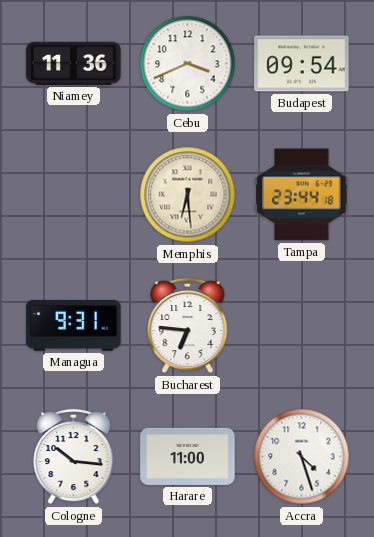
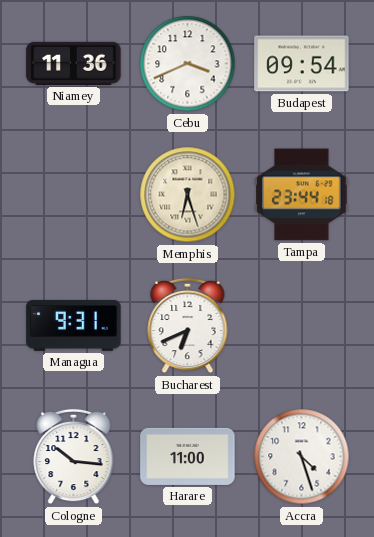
Memphis: 6:29 -> 6:27 (188, 195)
Bucharest: 6:46 -> 6:41 (188, 326)
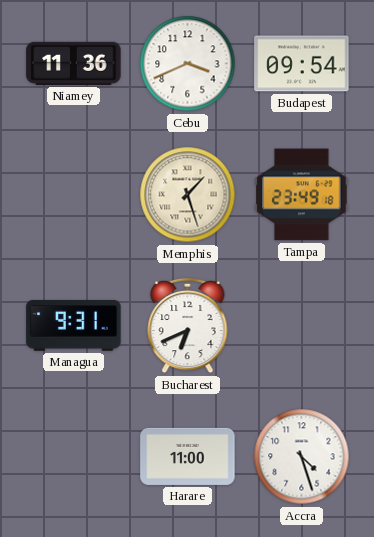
Memphis: 6:27 -> 1:27 (188, 195)
Tampa: 23:44 -> 23:49 (302, 195)
Cologne: 10:16 -> none (74, 457)
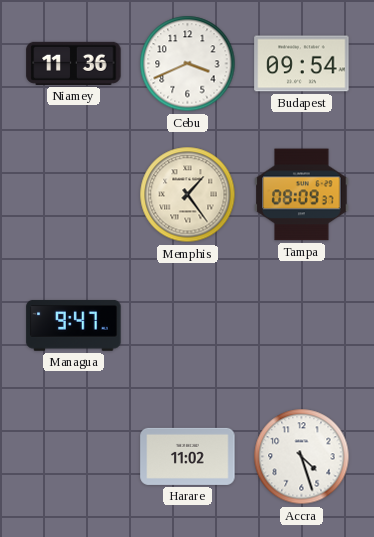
Memphis: 1:27 -> 1:24 (188, 195)
Tampa: 23:49 -> 08:09 (302, 195)
Managua: 9:31 -> 9:47 (74, 325)
Bucharest: 6:41 -> none (188, 326)
Harare: 11:00 -> 11:02 (188, 456)
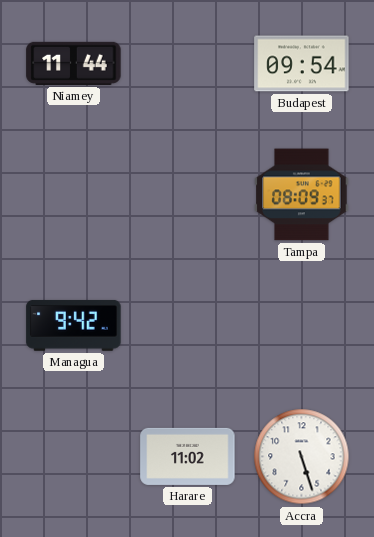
Niamey: 11:36 -> 11:44 (74, 63)
Cebu: 3:41 -> none (188, 64)
Memphis: 1:24 -> none (188, 195)
Managua: 9:47 -> 9:42 (74, 325)
Accra: 4:27 -> 5:27 (302, 457)
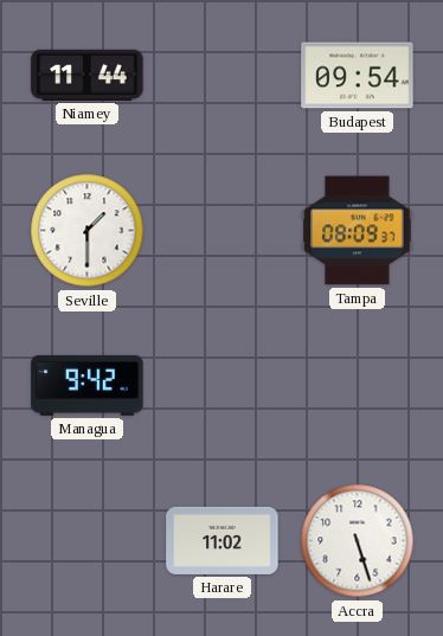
Seville: none -> 1:30 (88, 231)
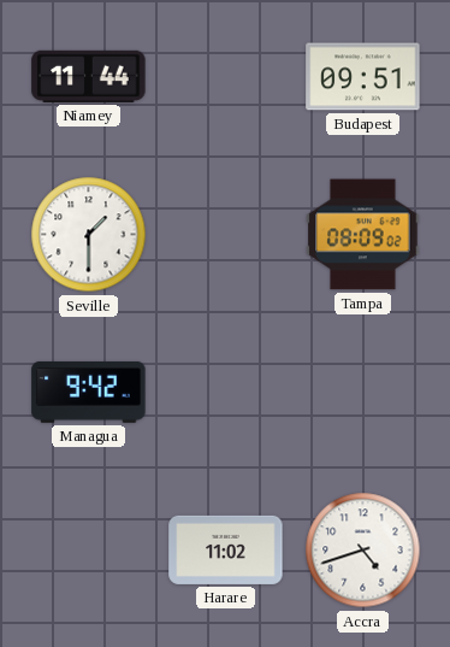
Budapest: 09:54 -> 09:51 (363, 77)
Tampa: 08:09:37 -> 08:09:02 (363, 235)
Accra: 5:27 -> 4:42 (363, 551)
